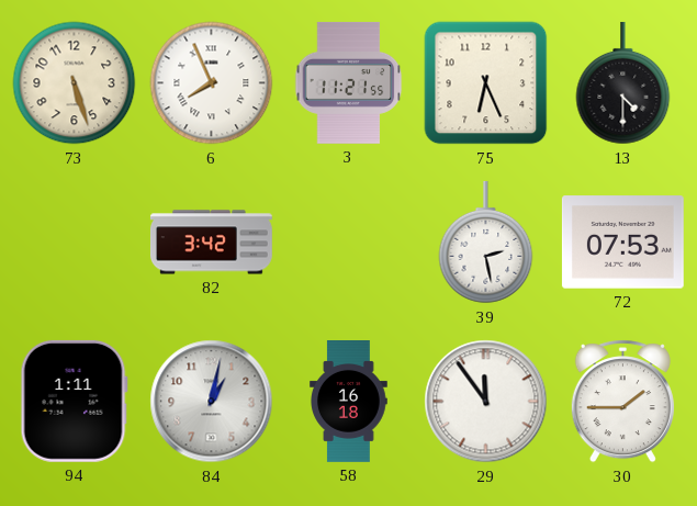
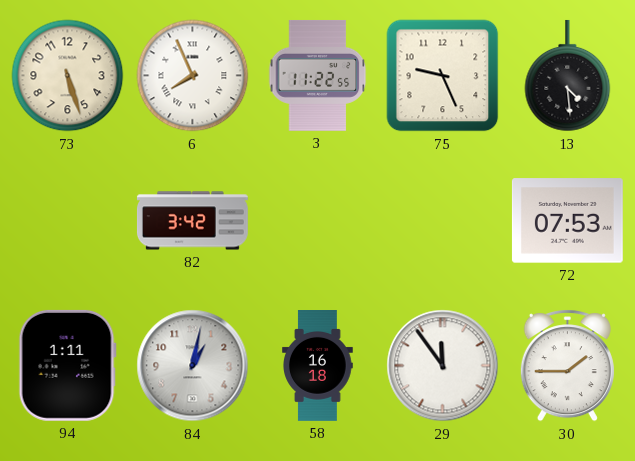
3: 11:21 -> 11:22 (318, 75)
75: 6:26 -> 9:26 (443, 76)
13: 4:30 -> 4:29 (568, 76)
39: 2:28 -> none (486, 243)
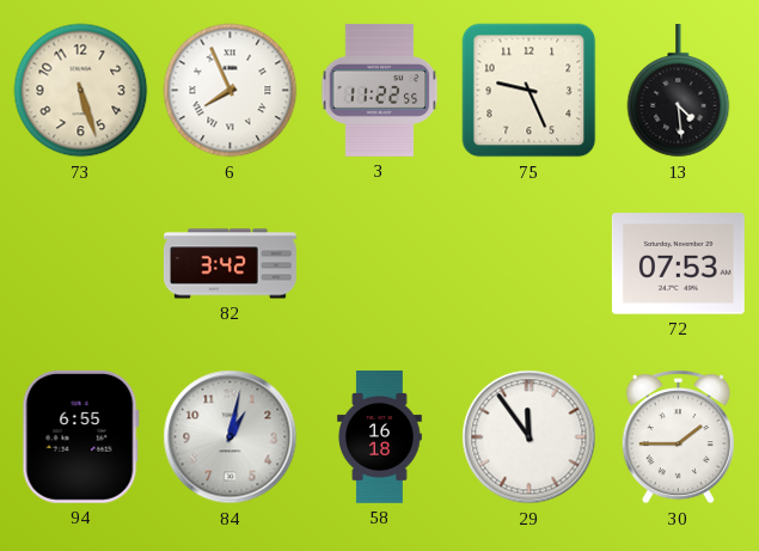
94: 1:11 -> 6:55 (80, 436)
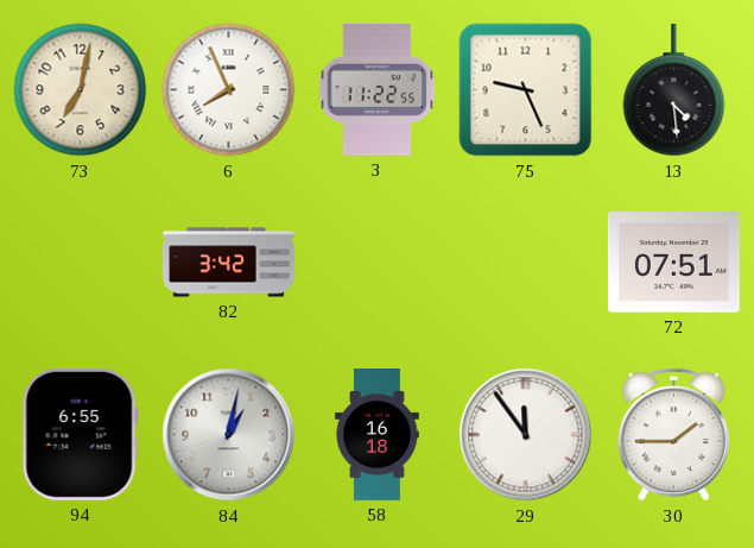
73: 5:27 -> 7:02 (81, 90)
72: 07:53 -> 07:51 (673, 263)
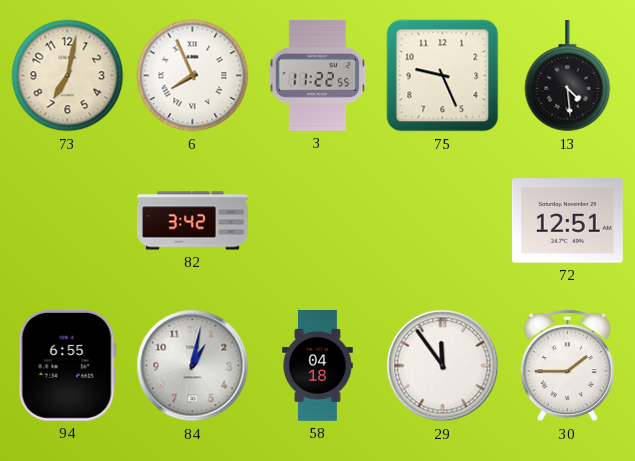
72: 07:51 -> 12:51 (567, 221)
58: 16:18 -> 04:18 (318, 366)
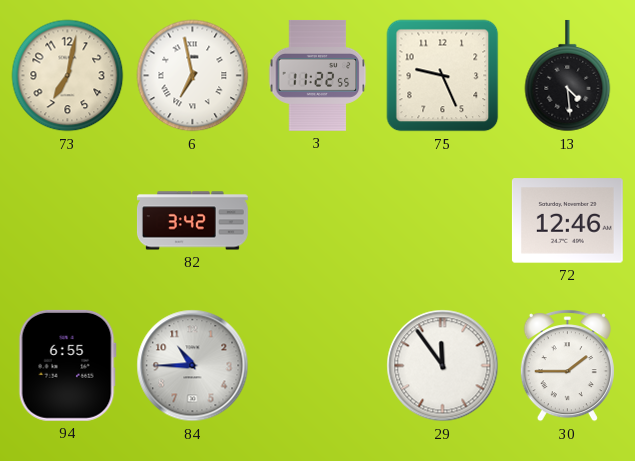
6: 7:56 -> 6:58 (193, 76)
72: 12:51 -> 12:46 (567, 221)
84: 1:02 -> 10:45 (193, 366)
58: 04:18 -> none (318, 366)
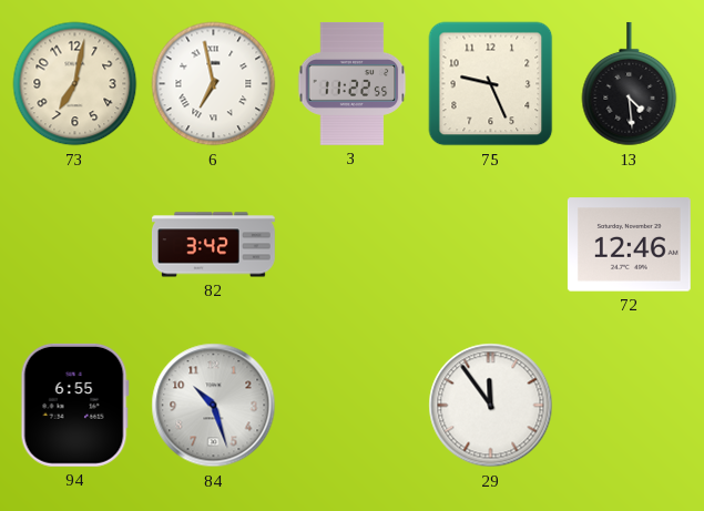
84: 10:45 -> 10:27 (214, 406)
30: 1:45 -> none (567, 366)
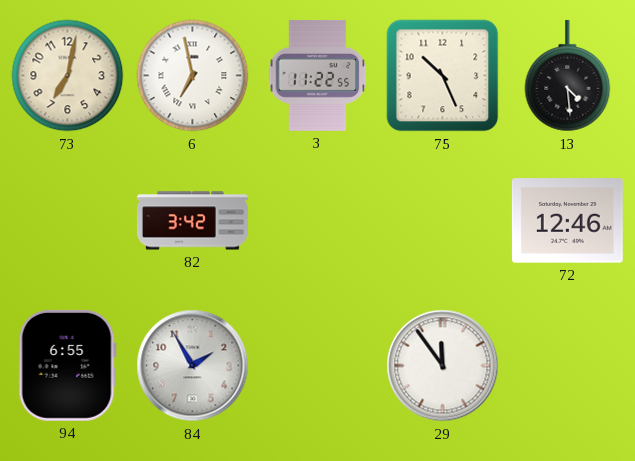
75: 9:26 -> 10:26 (443, 76)
84: 10:27 -> 1:55 (193, 366)
